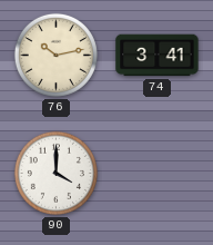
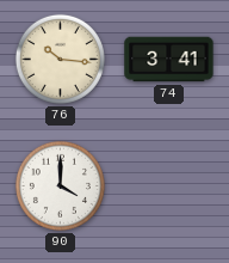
76: 10:13 -> 10:16 (60, 59)
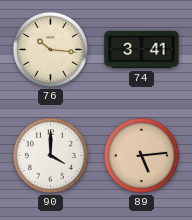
89: none -> 5:14 (141, 155)
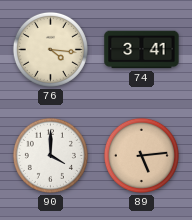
76: 10:16 -> 4:16 (50, 49)
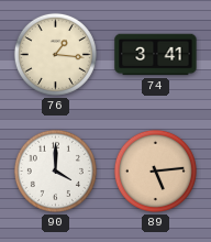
76: 4:16 -> 1:16 (55, 54)
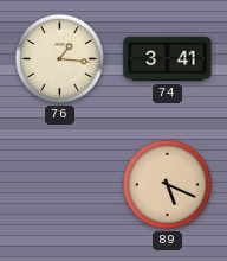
90: 4:00 -> none (55, 170)
89: 5:14 -> 5:19 (167, 184)
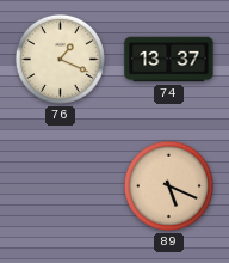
76: 1:16 -> 1:19 (60, 59)
74: 3:41 -> 13:37 (169, 60)
